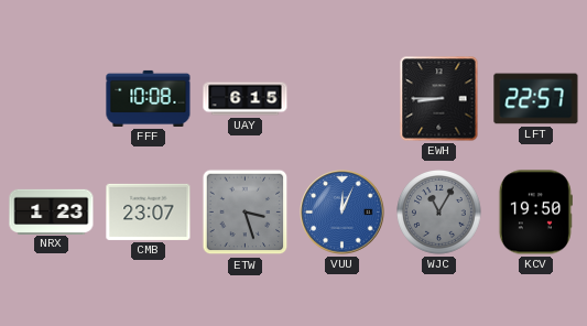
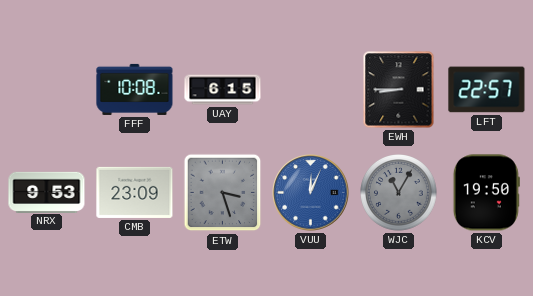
NRX: 1:23 -> 9:53 (47, 192)
CMB: 23:07 -> 23:09 (135, 192)
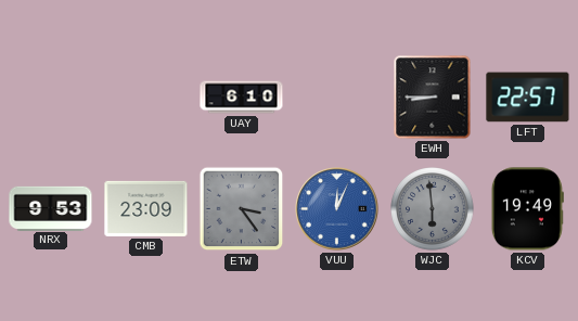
FFF: 10:08 -> none (135, 89)
UAY: 6:15 -> 6:10 (242, 98)
ETW: 3:27 -> 3:24 (242, 209)
WJC: 11:05 -> 5:59 (433, 209)
KCV: 19:50 -> 19:49 (527, 209)
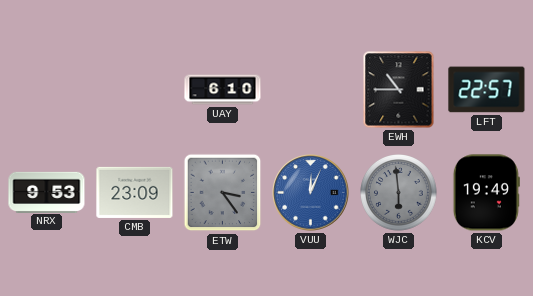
EWH: 8:45 -> 10:45 (399, 90)
